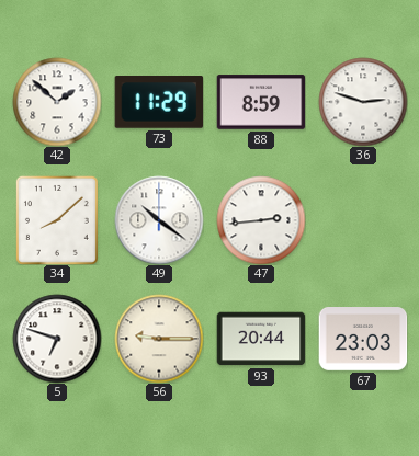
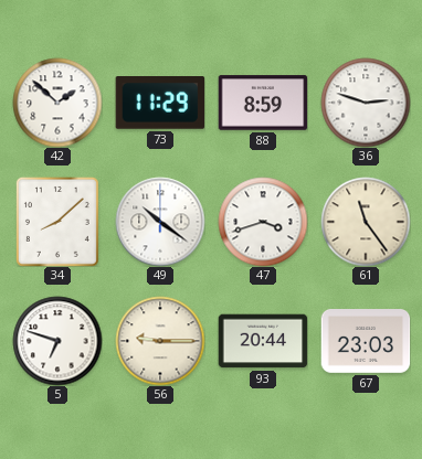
47: 2:44 -> 3:42 (263, 222)
61: none -> 11:24 (366, 222)
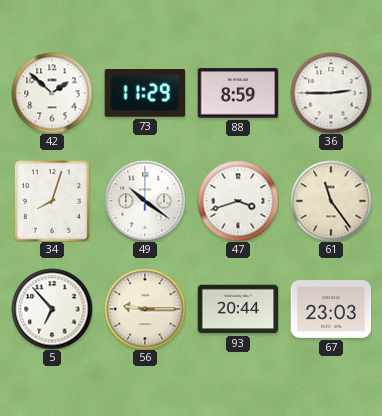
36: 2:48 -> 2:45 (331, 93)
34: 8:08 -> 8:03 (52, 201)
5: 6:48 -> 6:53 (52, 309)
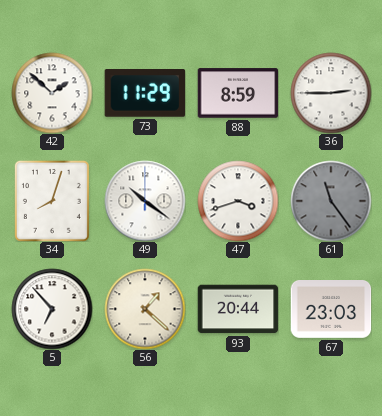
61 dial: cream -> grey (331, 201)
56: 9:15 -> 1:22 (145, 309)
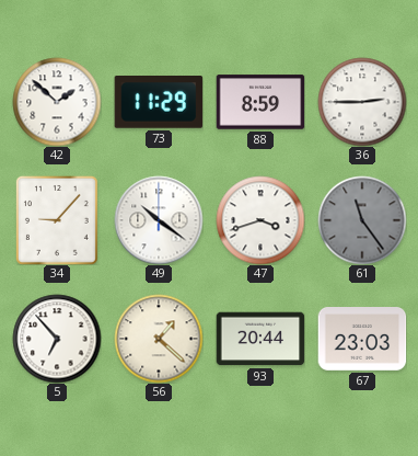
34: 8:03 -> 9:07 (57, 220)
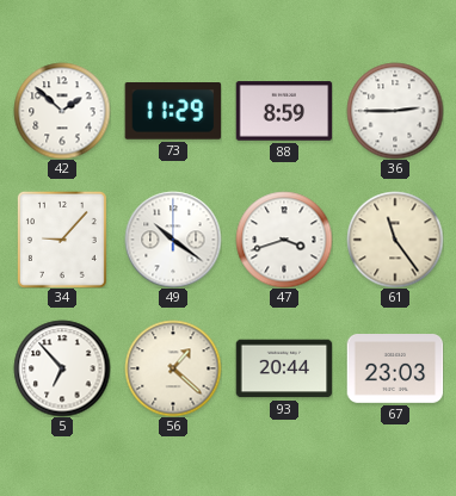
61 dial: grey -> cream (395, 240)
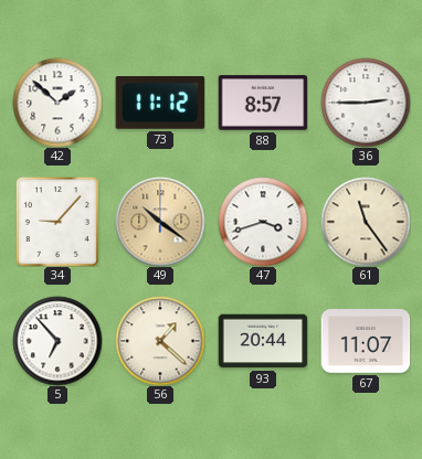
73: 11:29 -> 11:12 (160, 104)
88: 8:59 -> 8:57 (263, 103)
49 dial: white -> champagne (160, 222)
67: 23:03 -> 11:07 (366, 342)
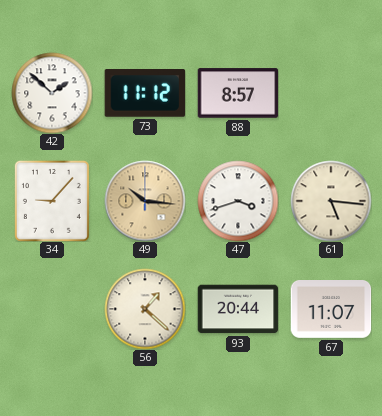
36: 2:45 -> none (366, 103)
49: 10:21 -> 10:16 (145, 201)
61: 11:24 -> 5:16 (331, 201)
5: 6:53 -> none (57, 341)
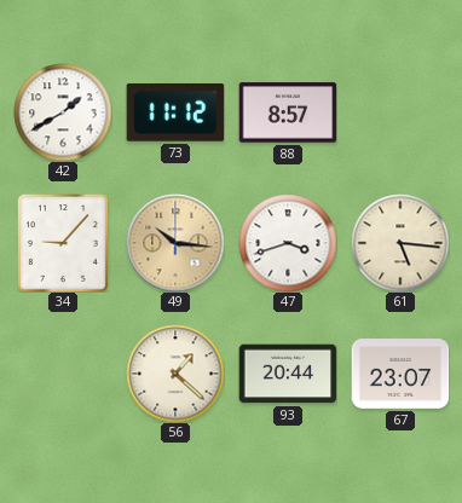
42: 1:52 -> 1:40 (63, 112)
67: 11:07 -> 23:07 (400, 375)
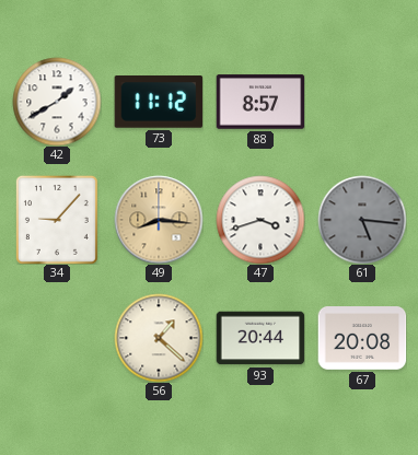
49: 10:16 -> 8:16 (159, 220)
61 dial: cream -> grey (362, 220)
67: 23:07 -> 20:08 (362, 339)
